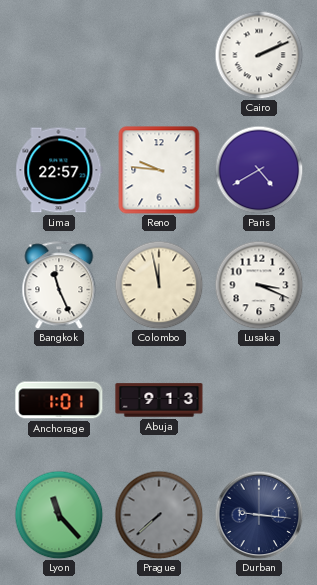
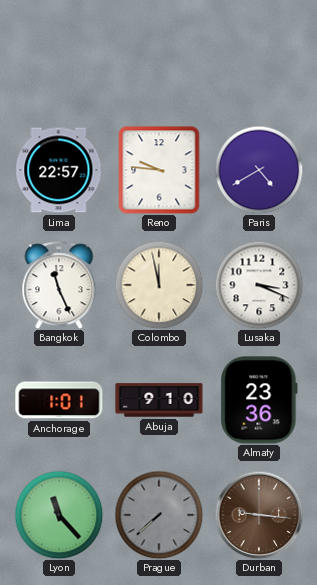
Cairo: 2:11 -> none (259, 55)
Abuja: 9:13 -> 9:10 (159, 400)
Almaty: none -> 23:36 (259, 400)
Durban dial: navy -> brown (259, 515)
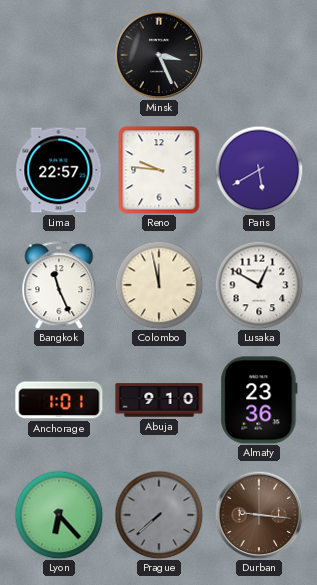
Minsk: none -> 3:26 (159, 55)
Paris: 4:40 -> 5:40 (259, 170)
Lusaka: 3:19 -> 12:50 (259, 285)
Lyon: 11:23 -> 6:23 (59, 515)
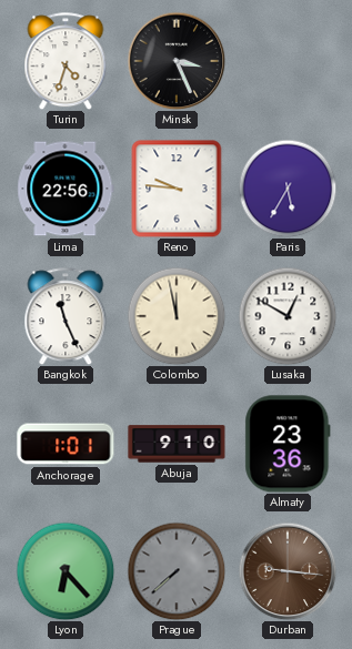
Turin: none -> 4:33 (66, 61)
Lima: 22:57 -> 22:56 (66, 189)
Paris: 5:40 -> 5:35 (288, 189)
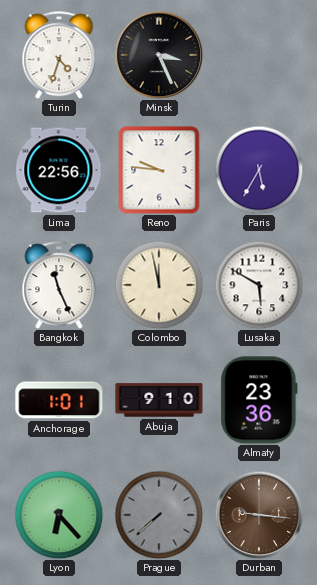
Lusaka: 12:50 -> 5:50 (259, 285)
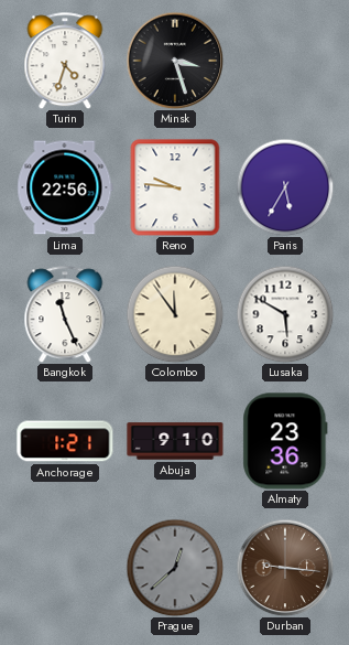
Minsk: 3:26 -> 3:27 (175, 61)
Colombo: 11:58 -> 11:54 (175, 314)
Anchorage: 1:01 -> 1:21 (65, 441)
Lyon: 6:23 -> none (59, 515)
Prague: 7:38 -> 12:38 (175, 568)
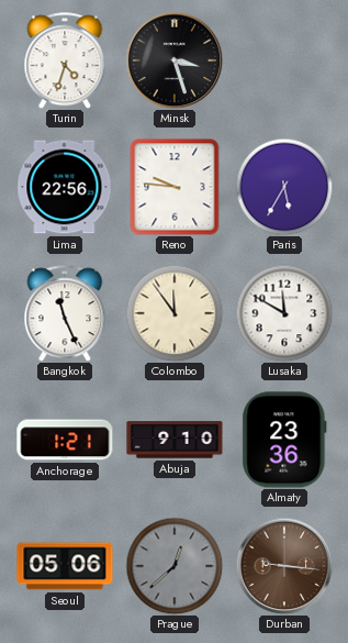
Lusaka: 5:50 -> 11:50 (284, 313)
Seoul: none -> 05:06 (65, 566)
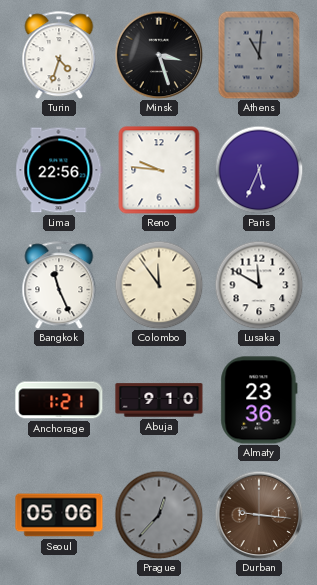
Athens: none -> 11:01 (259, 55)
Paris: 5:35 -> 5:34 (259, 170)
Prague: 12:38 -> 12:37 (159, 515)
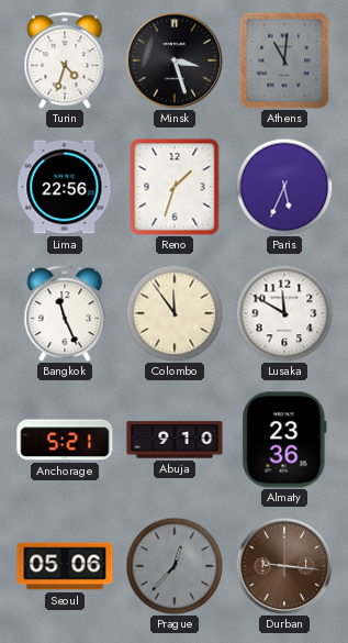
Reno: 9:46 -> 1:33 (175, 187)
Anchorage: 1:21 -> 5:21 (65, 440)
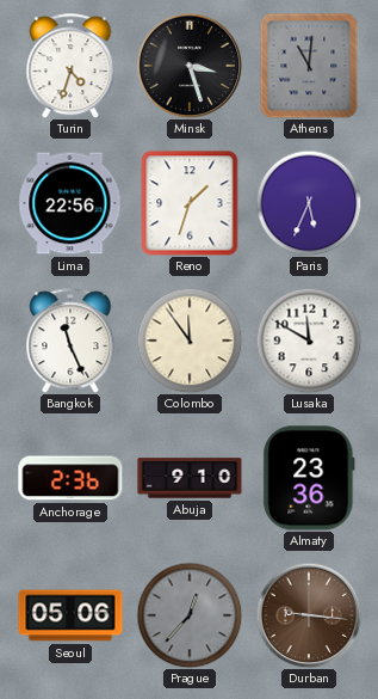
Anchorage: 5:21 -> 2:36 (70, 478)
